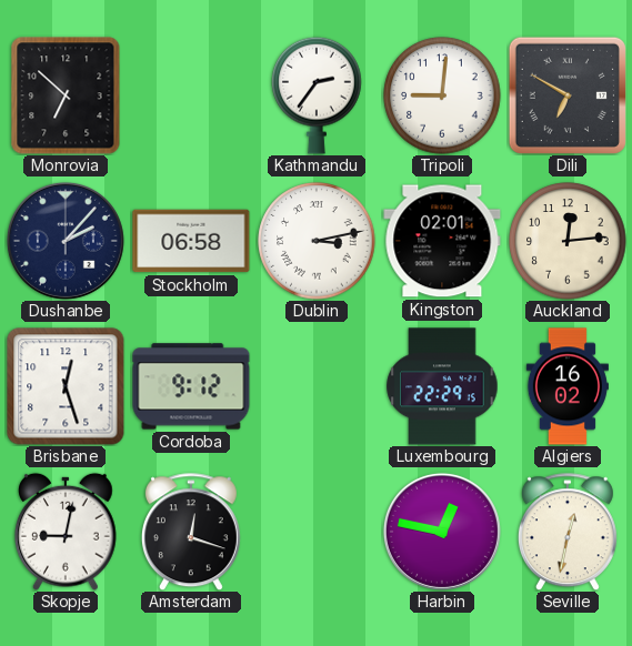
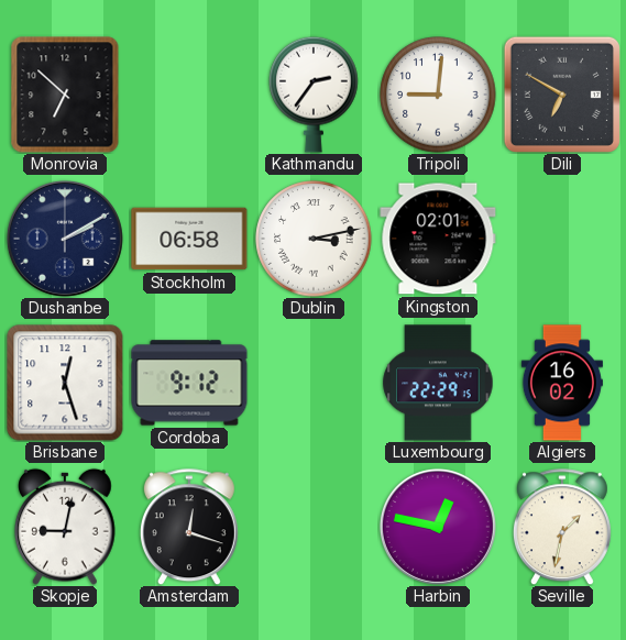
Dushanbe: 2:07 -> 2:10 (65, 239)
Auckland: 12:14 -> none (568, 241)
Seville: 12:32 -> 1:32 (562, 527)
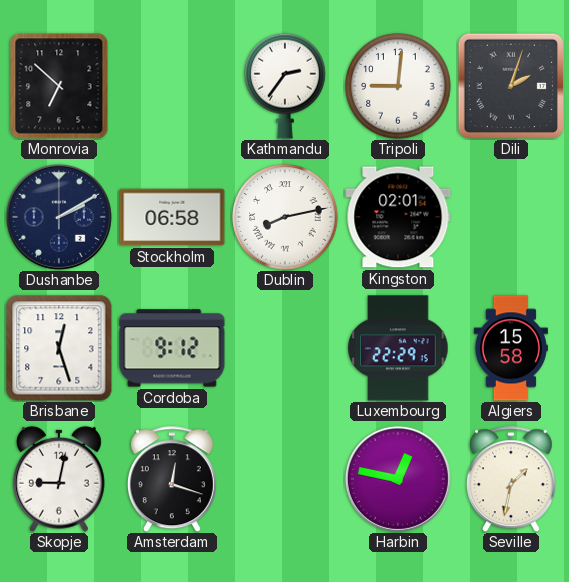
Dili: 6:50 -> 2:03 (511, 86)
Dublin: 3:13 -> 8:13 (285, 217)
Algiers: 16:02 -> 15:58 (511, 348)
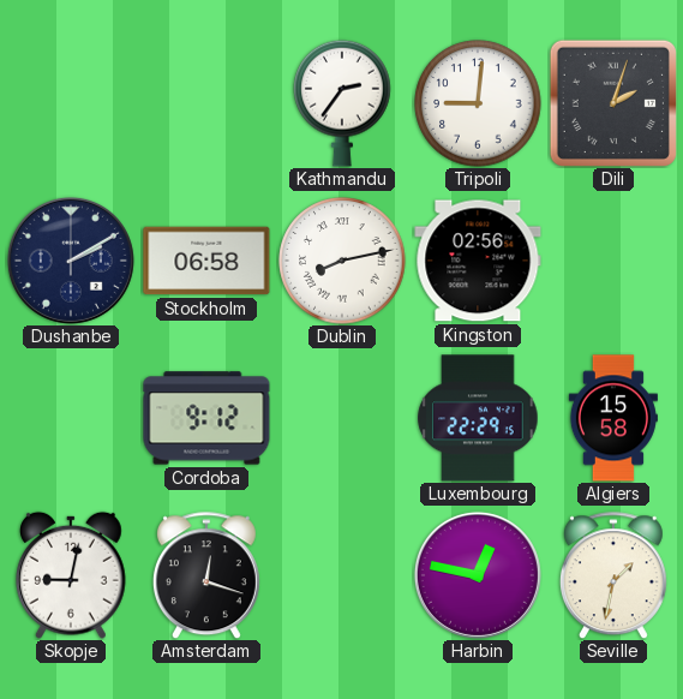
Monrovia: 6:52 -> none (59, 86)
Kingston: 02:01 -> 02:56 (478, 261)
Brisbane: 12:27 -> none (59, 348)
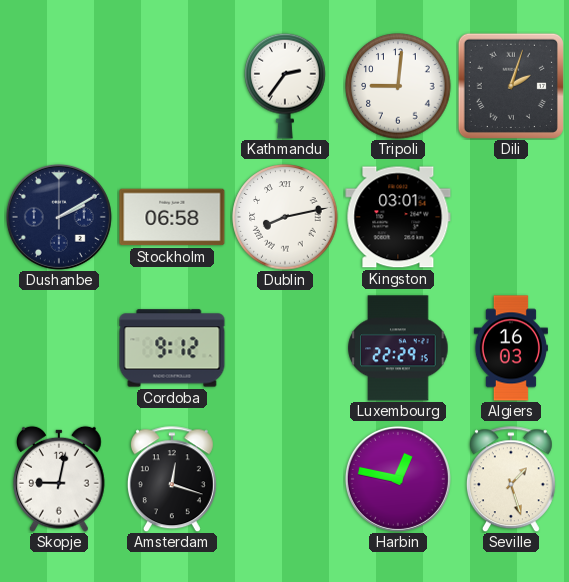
Kingston: 02:56 -> 03:01 (398, 217)
Algiers: 15:58 -> 16:03 (511, 348)
Seville: 1:32 -> 1:27 (511, 479)
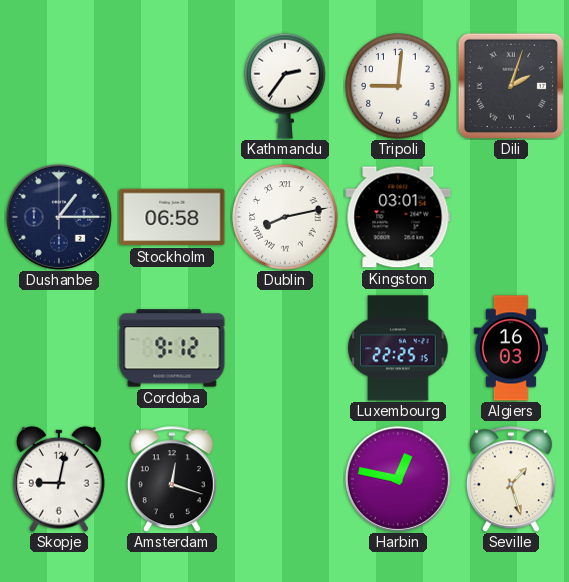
Dushanbe: 2:10 -> 1:15 (59, 217)
Luxembourg: 22:29 -> 22:25 (398, 348)
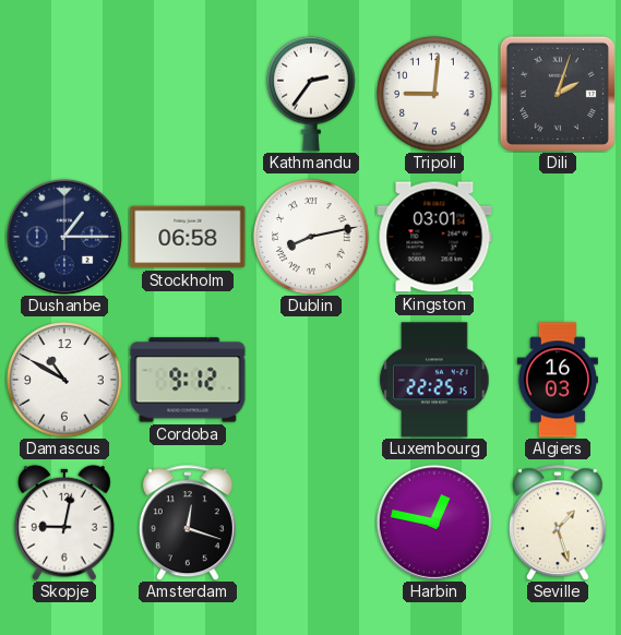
Damascus: none -> 10:50 (64, 380)
